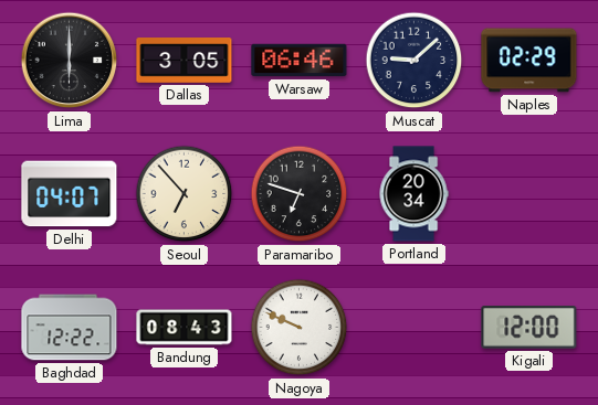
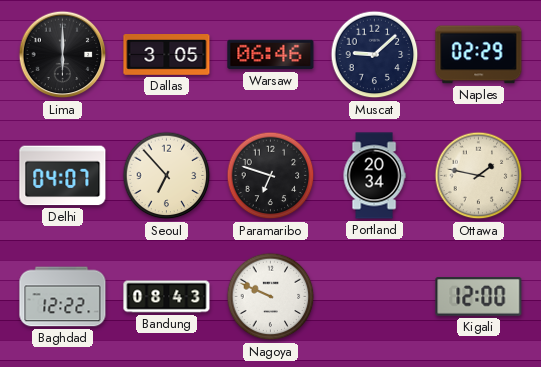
Ottawa: none -> 1:47 (479, 176)
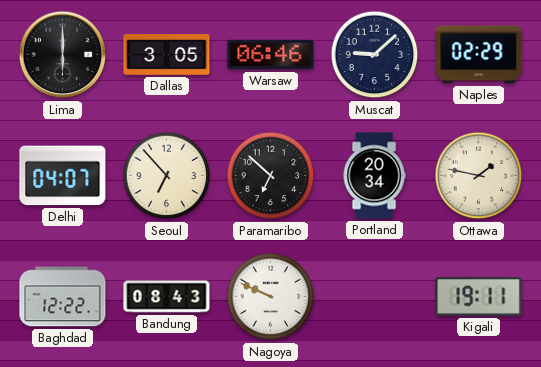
Paramaribo: 6:48 -> 6:52 (271, 176)
Kigali: 12:00 -> 19:11 (479, 297)
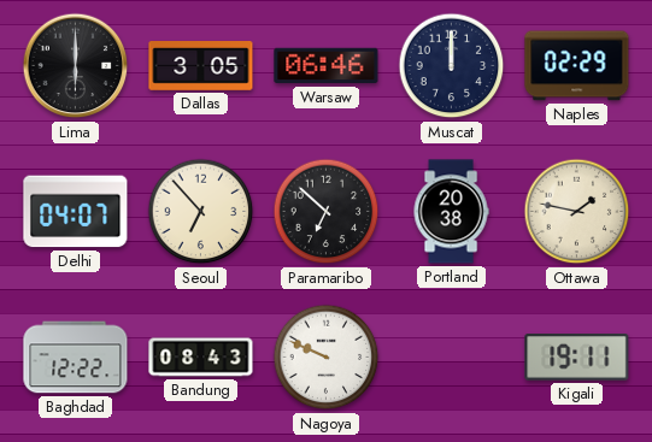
Muscat: 9:08 -> 12:00 (452, 66)
Portland: 20:34 -> 20:38 (451, 212)
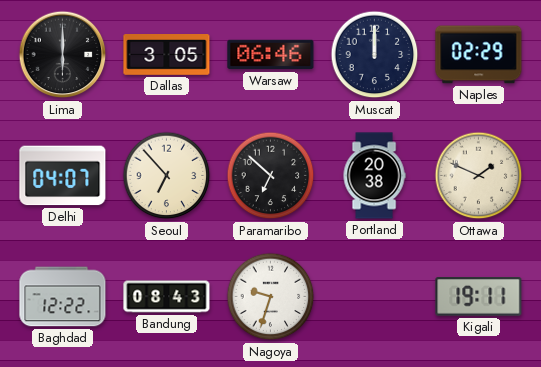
Ottawa: 1:47 -> 1:49 (479, 176)
Nagoya: 9:49 -> 9:33 (271, 297)
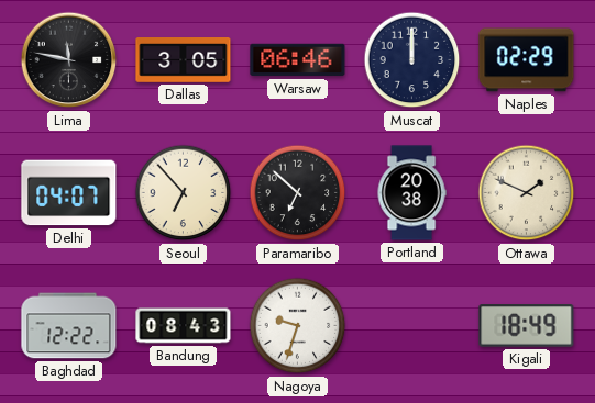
Lima: 6:00 -> 11:47 (69, 60)
Kigali: 19:11 -> 18:49 (527, 326)
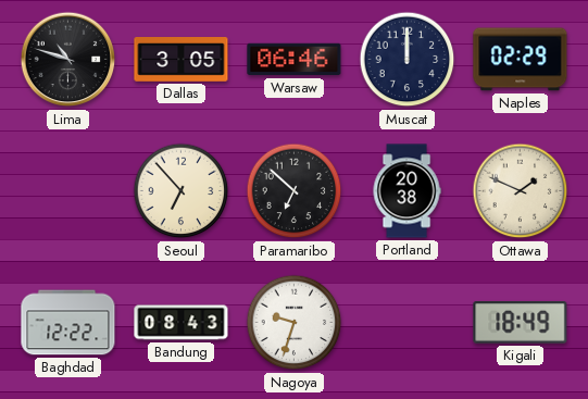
Lima: 11:47 -> 10:48 (68, 60)
Delhi: 04:07 -> none (69, 193)
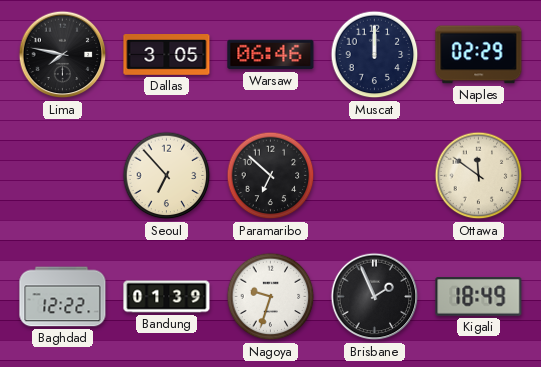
Lima: 10:48 -> 7:47 (63, 55)
Portland: 20:38 -> none (406, 191)
Ottawa: 1:49 -> 11:51 (479, 176)
Bandung: 08:43 -> 01:39 (167, 297)
Brisbane: none -> 1:56 (375, 297)
